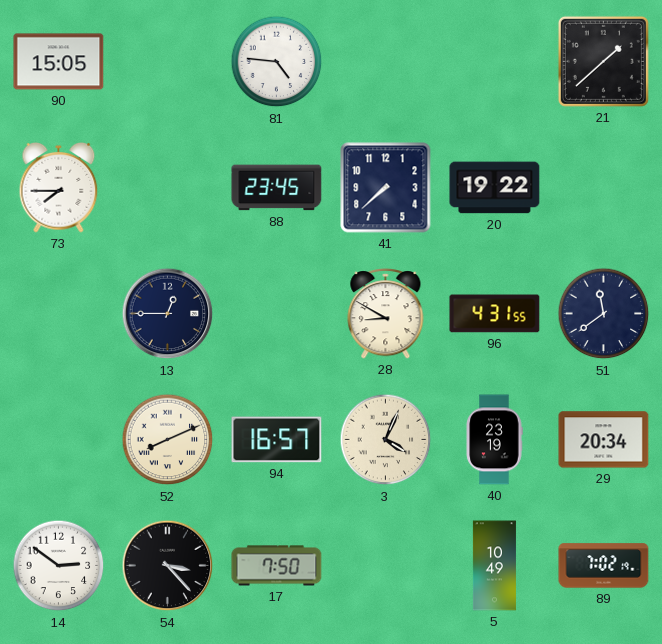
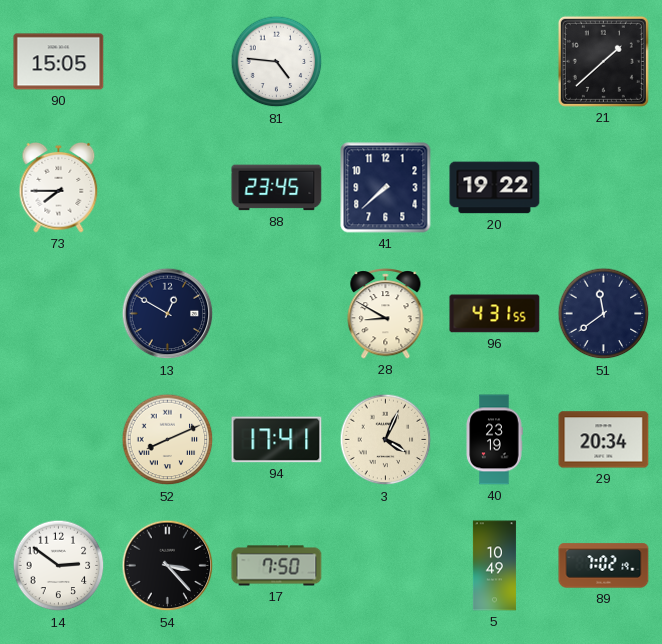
13: 12:45 -> 12:50 (168, 314)
94: 16:57 -> 17:41 (277, 440)
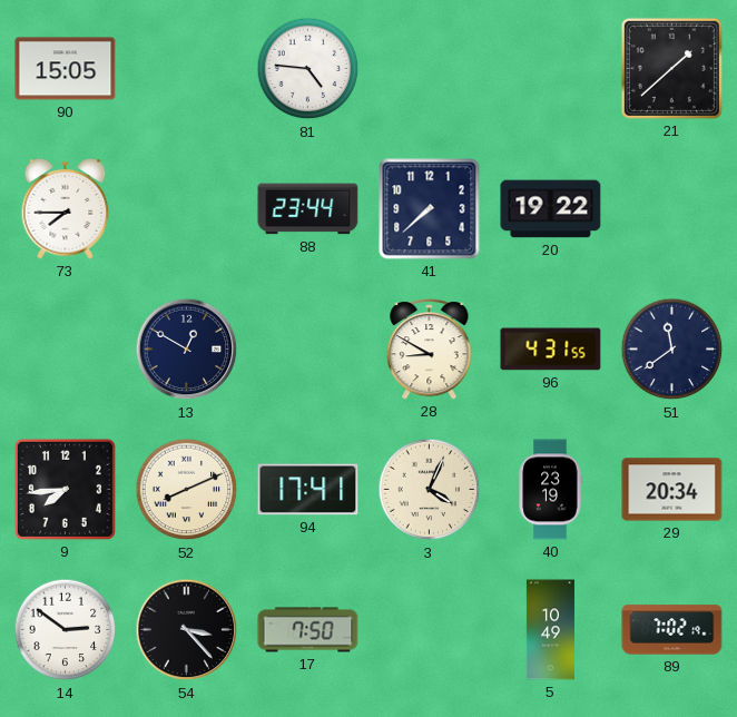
88: 23:45 -> 23:44 (308, 209)
9: none -> 7:44 (65, 489)
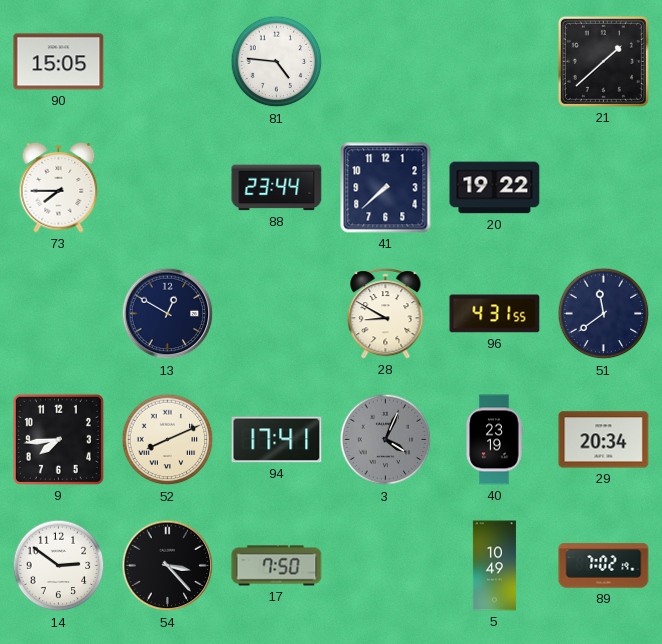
3 dial: cream -> grey (386, 440)
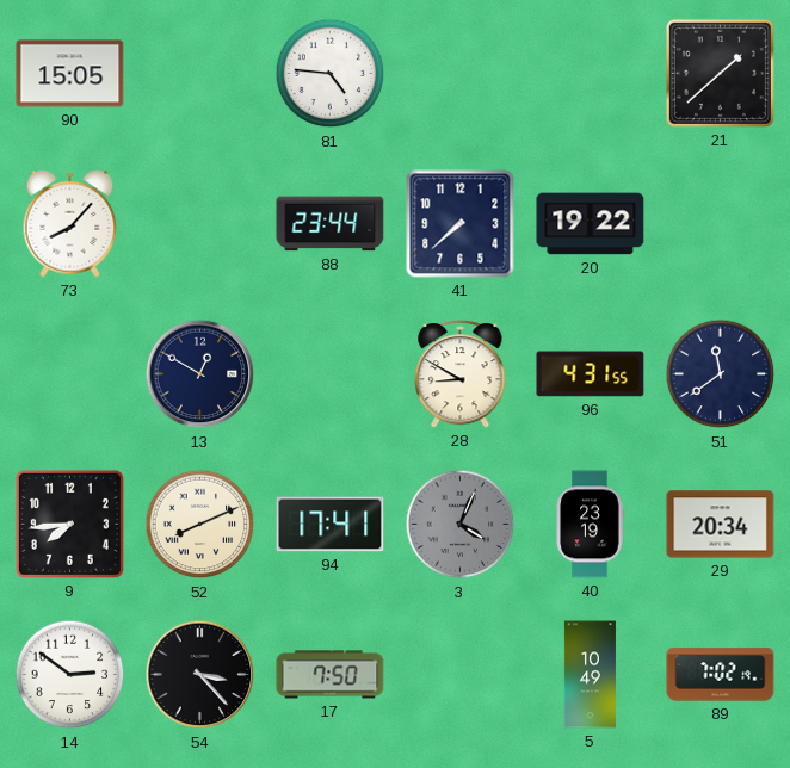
73: 7:45 -> 8:07 (70, 223)
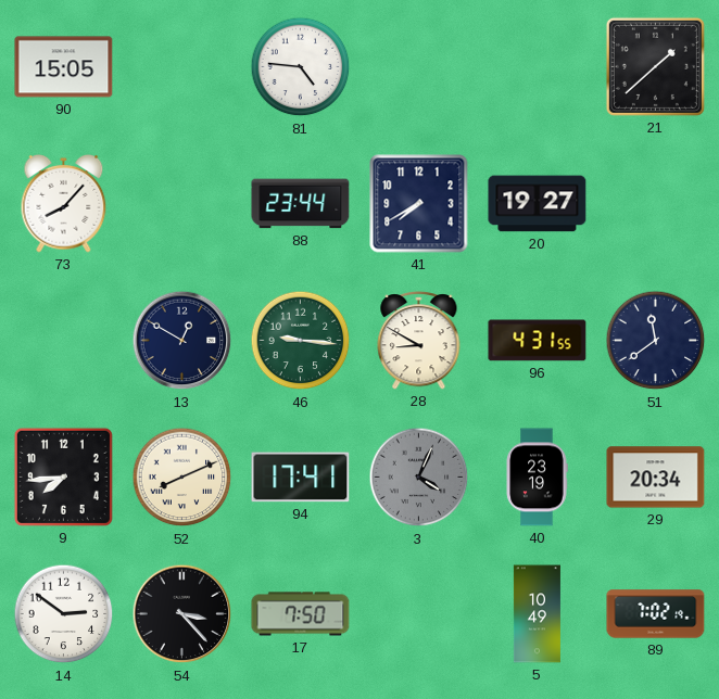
41: 7:38 -> 7:40 (419, 204)
20: 19:22 -> 19:27 (538, 204)
46: none -> 9:16 (301, 341)
